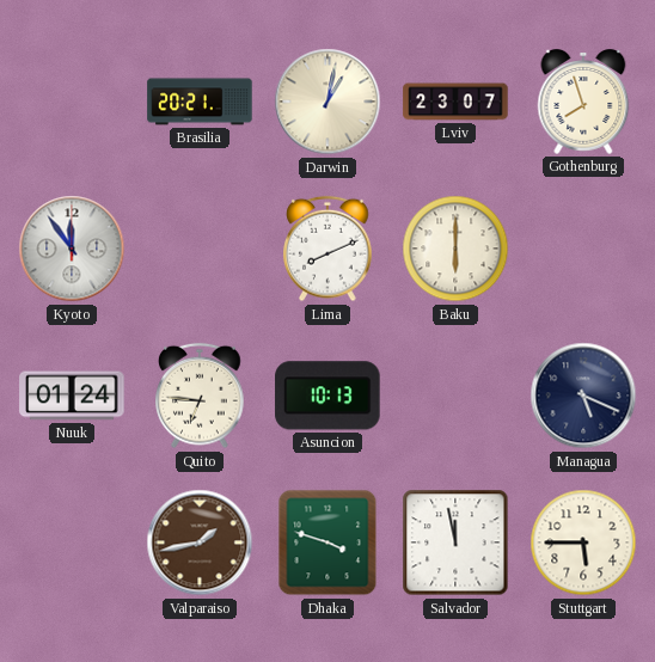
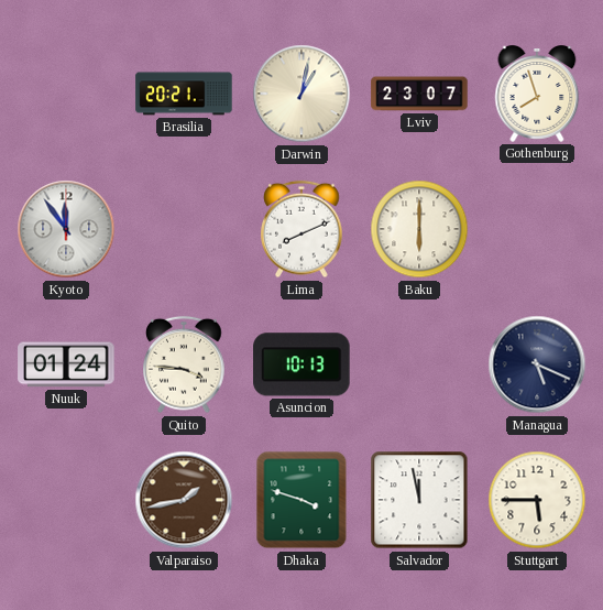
Quito: 6:46 -> 3:46 (184, 364)
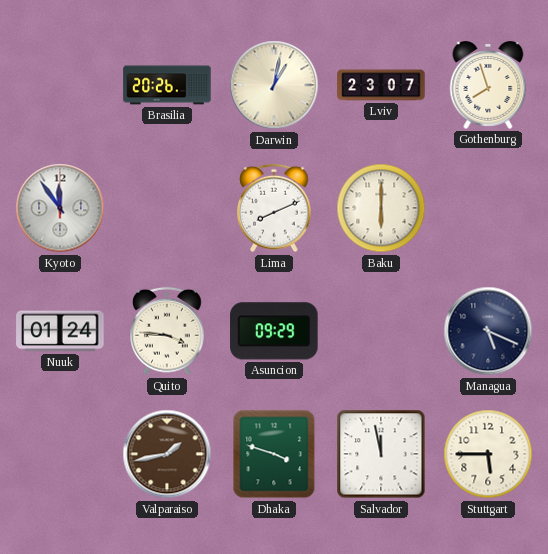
Brasilia: 20:21 -> 20:26 (167, 85)
Asuncion: 10:13 -> 09:29 (274, 331)
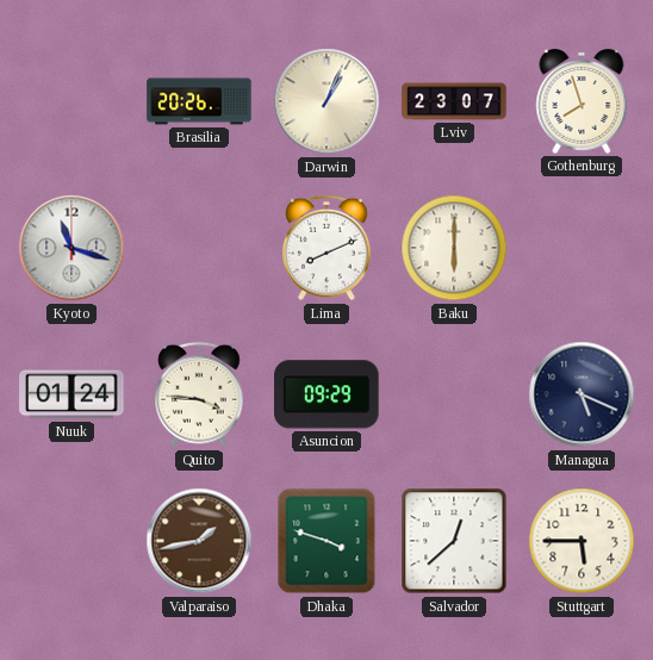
Darwin: 1:02 -> 1:04 (326, 101)
Kyoto: 11:54 -> 11:18 (71, 248)
Salvador: 11:58 -> 12:38 (454, 541)
